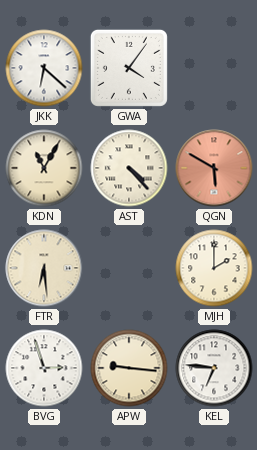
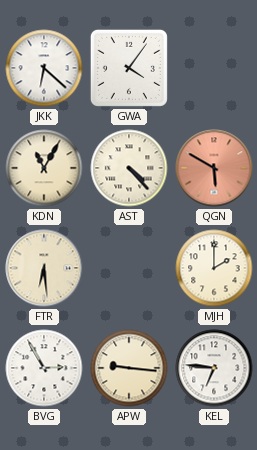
BVG: 2:57 -> 2:55 (44, 368)
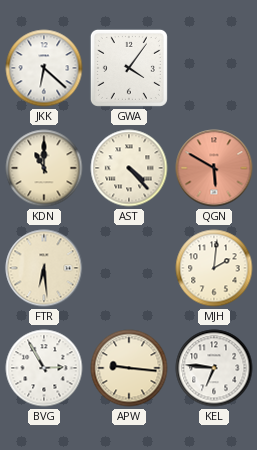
KDN: 11:05 -> 11:00 (44, 168)
MJH: 2:00 -> 2:01 (214, 268)
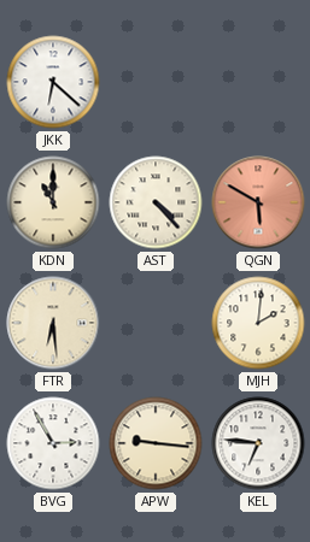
GWA: 4:06 -> none (129, 68)
